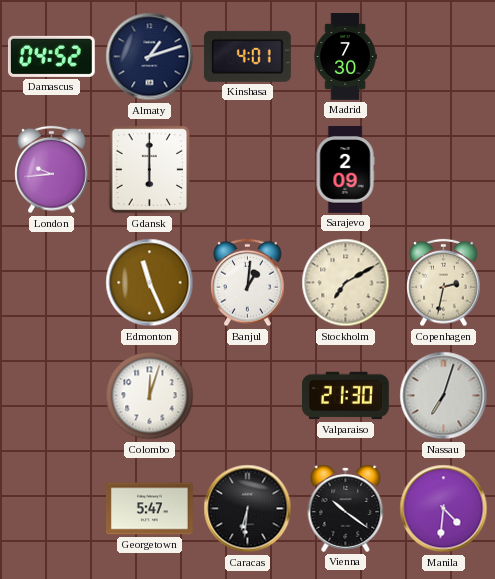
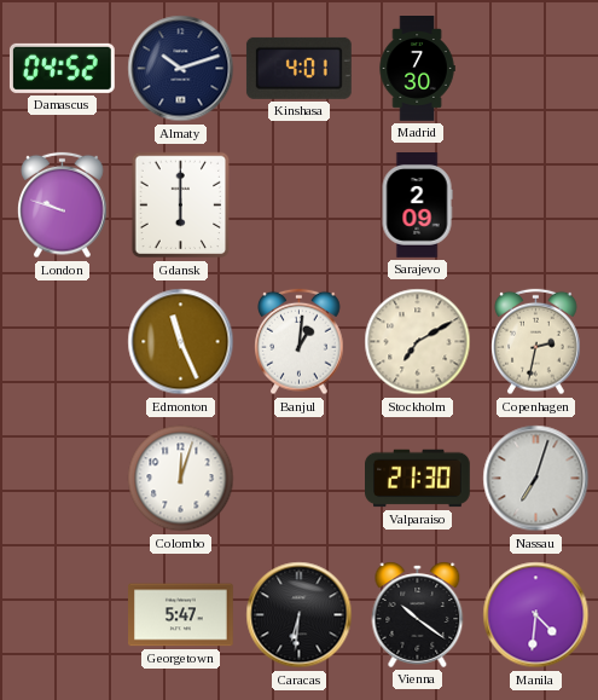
Almaty: 1:12 -> 10:12 (181, 69)
London: 9:44 -> 9:48 (63, 206)
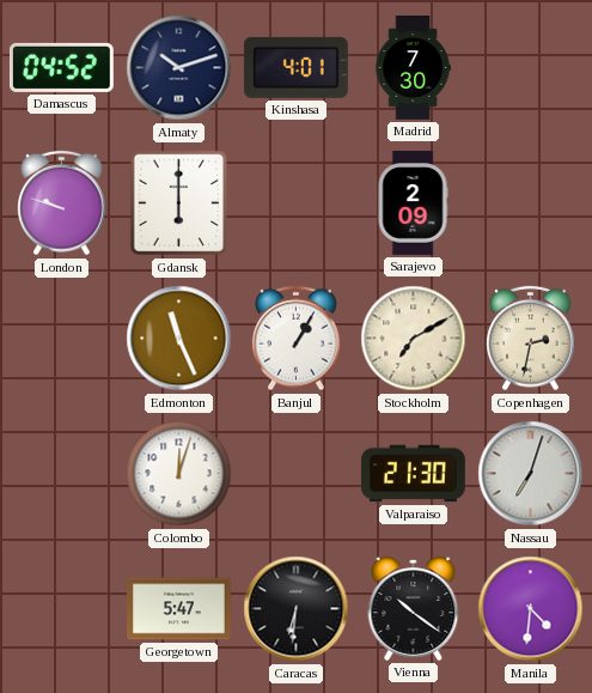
Banjul: 1:01 -> 1:05 (297, 339)
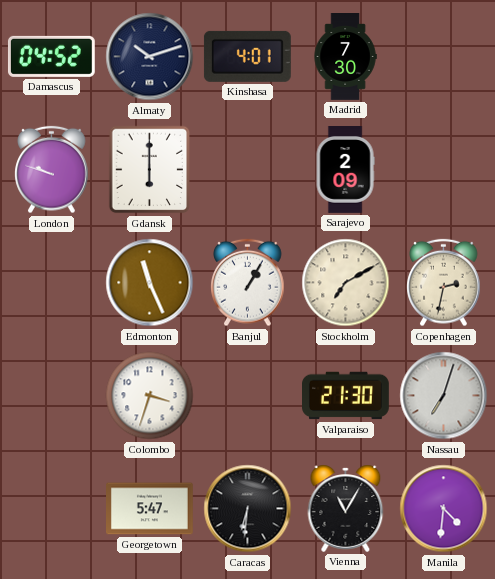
Colombo: 12:03 -> 3:33 (150, 396)
Vienna: 10:21 -> 11:05 (346, 508)
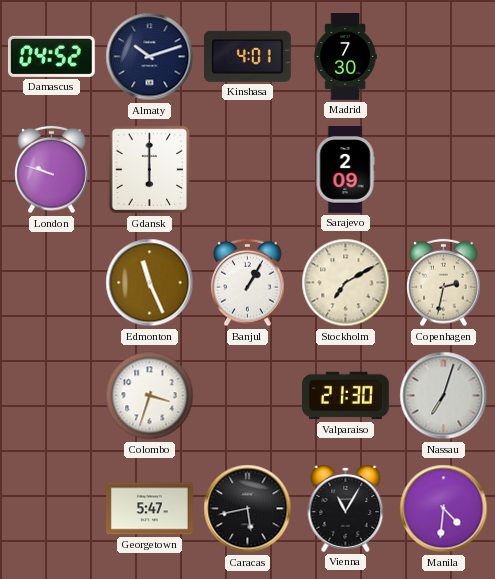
Caracas: 6:31 -> 5:43 (248, 509)
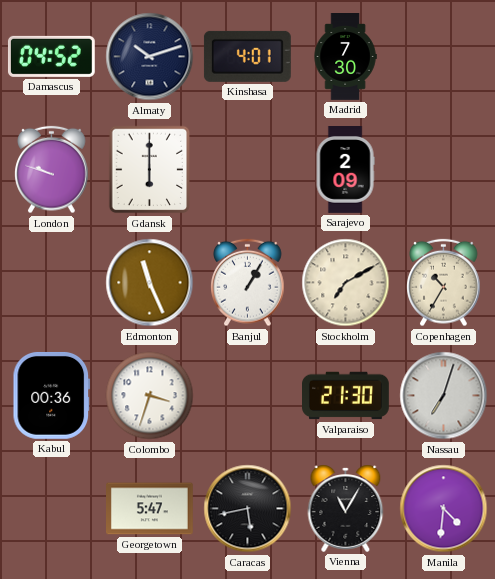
Copenhagen: 2:32 -> 10:35 (444, 283)
Kabul: none -> 00:36 (51, 395)
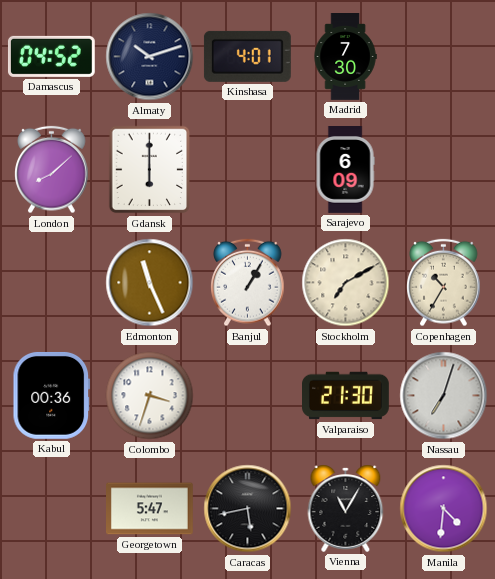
London: 9:48 -> 8:08 (52, 170)
Sarajevo: 2:09 -> 6:09 (345, 170)
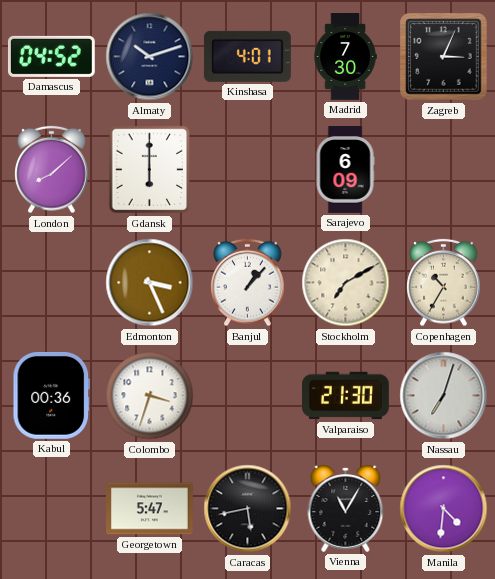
Zagreb: none -> 3:04 (444, 57)
Edmonton: 11:26 -> 3:26 (150, 283)
Banjul: 1:05 -> 1:07 (248, 283)
